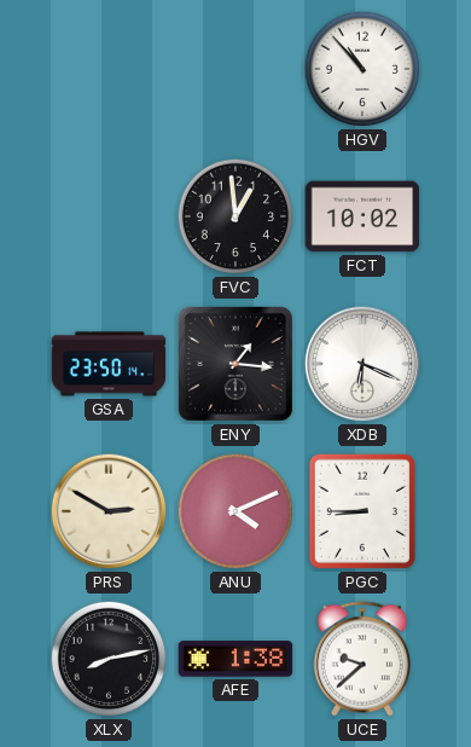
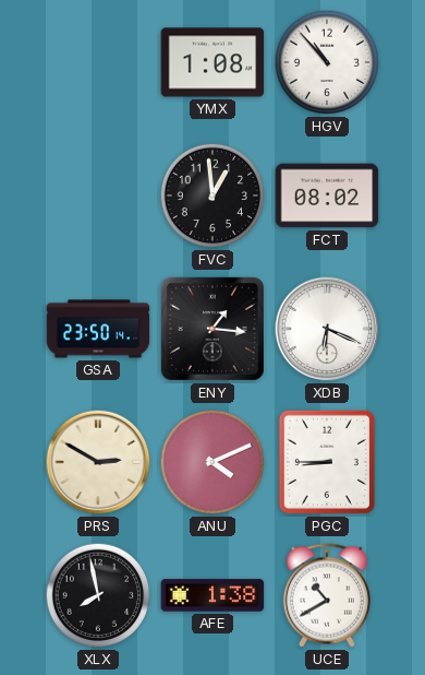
YMX: none -> 1:08 (212, 62)
FCT: 10:02 -> 08:02 (327, 196)
XLX: 8:13 -> 7:58 (98, 595)
UCE: 9:38 -> 10:40 (327, 595)
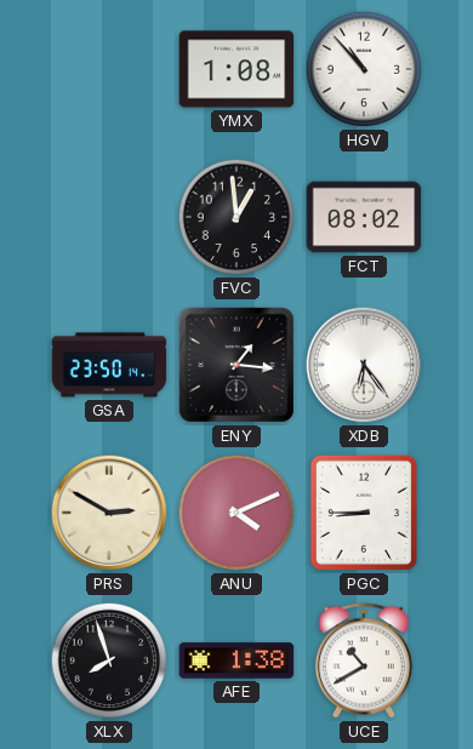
XDB: 6:19 -> 6:24 (364, 365)
XLX: 7:58 -> 7:57 (109, 661)
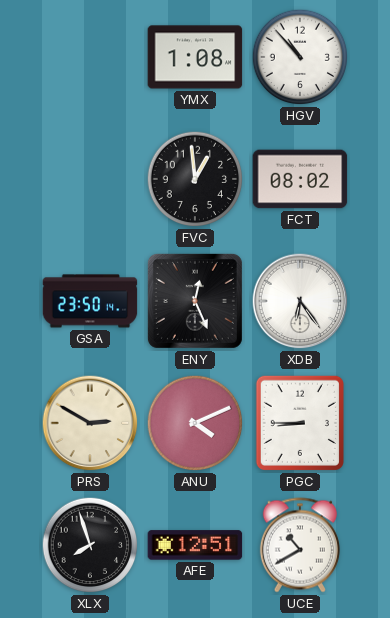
ENY: 1:16 -> 12:26 (195, 301)
AFE: 1:38 -> 12:51 (195, 545)
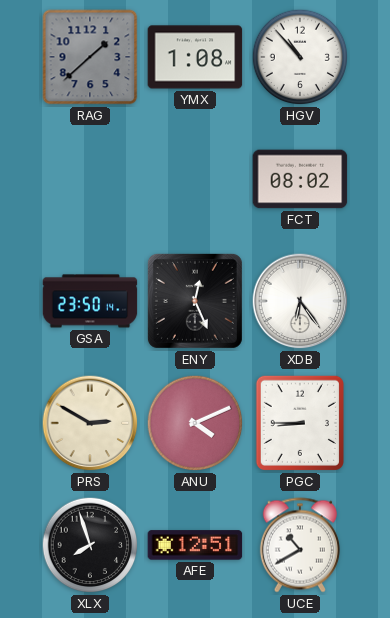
RAG: none -> 1:38 (90, 57)
FVC: 12:59 -> none (195, 179)
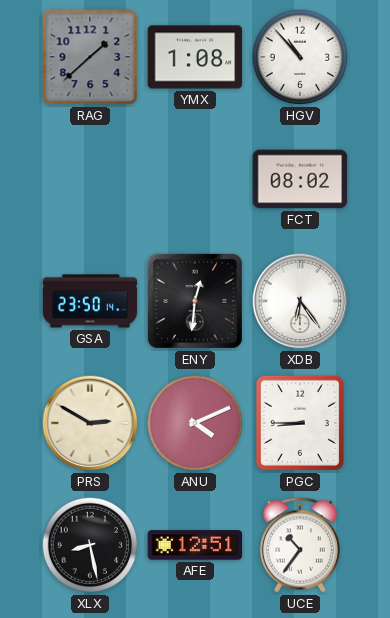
ENY: 12:26 -> 12:31 (195, 301)
XLX: 7:57 -> 8:28 (90, 545)
UCE: 10:40 -> 10:36 (300, 545)
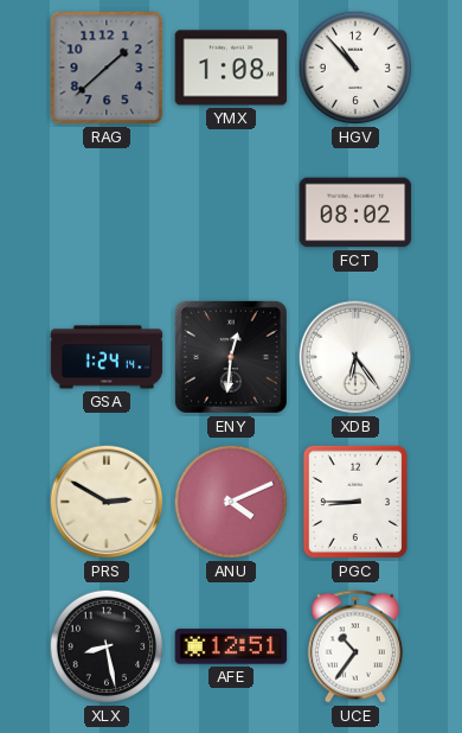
GSA: 23:50 -> 1:24 (107, 357)
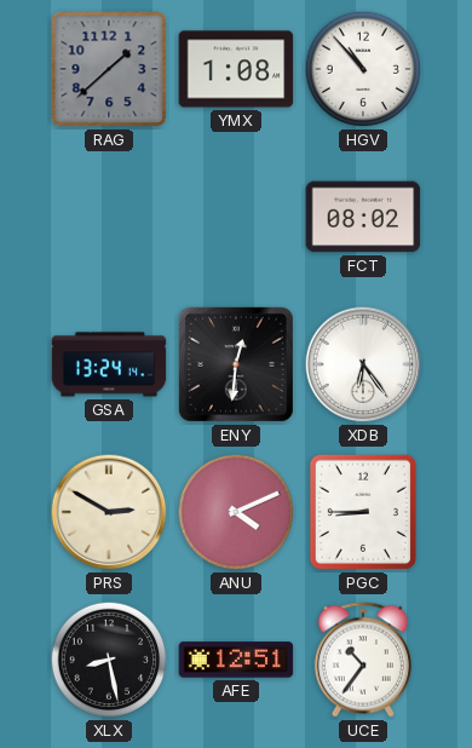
GSA: 1:24 -> 13:24 (109, 364)
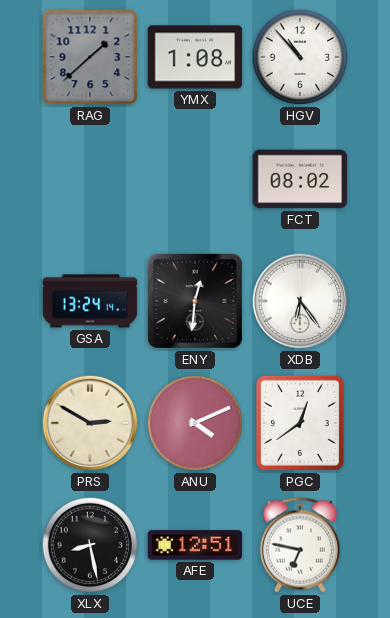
PGC: 8:45 -> 12:39 (300, 423)
UCE: 10:36 -> 6:47 (300, 545)
